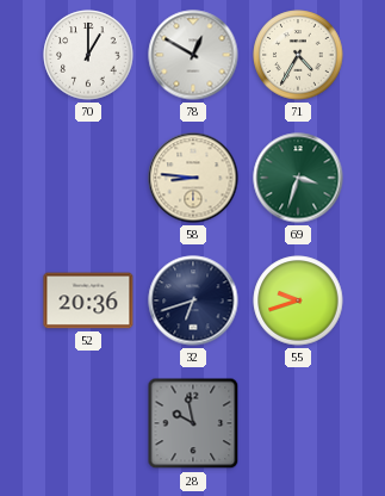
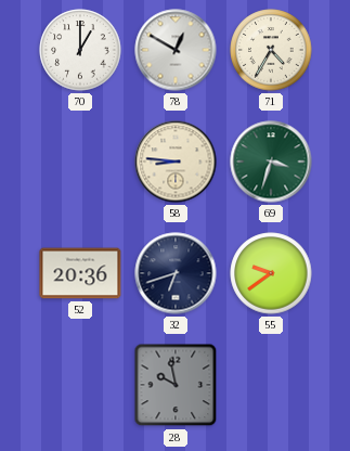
55: 9:42 -> 9:39 (271, 273)
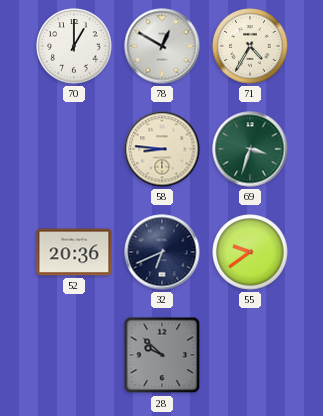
32: 6:42 -> 6:41 (162, 252)
28: 9:58 -> 9:52 (162, 355)
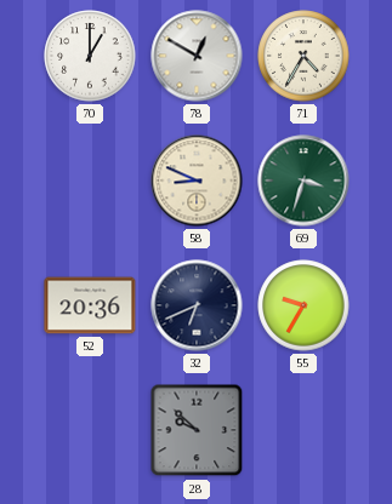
58: 8:46 -> 8:49 (197, 181)
55: 9:39 -> 9:35 (303, 305)
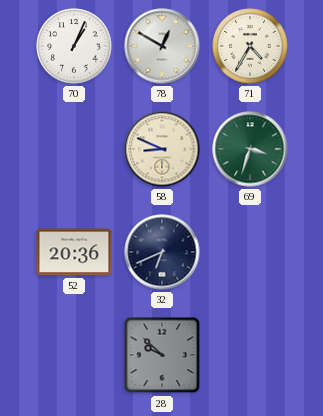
70: 1:00 -> 1:04 (74, 46)
55: 9:35 -> none (303, 305)
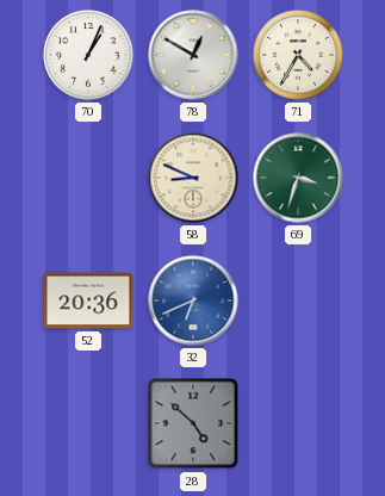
32 dial: navy -> blue (193, 300)
28: 9:52 -> 4:52 (193, 423)
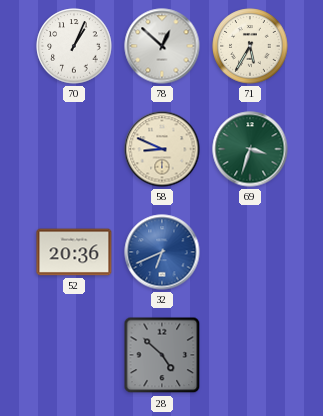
78: 12:50 -> 12:52 (162, 46)
71: 4:35 -> 5:35 (250, 46)
